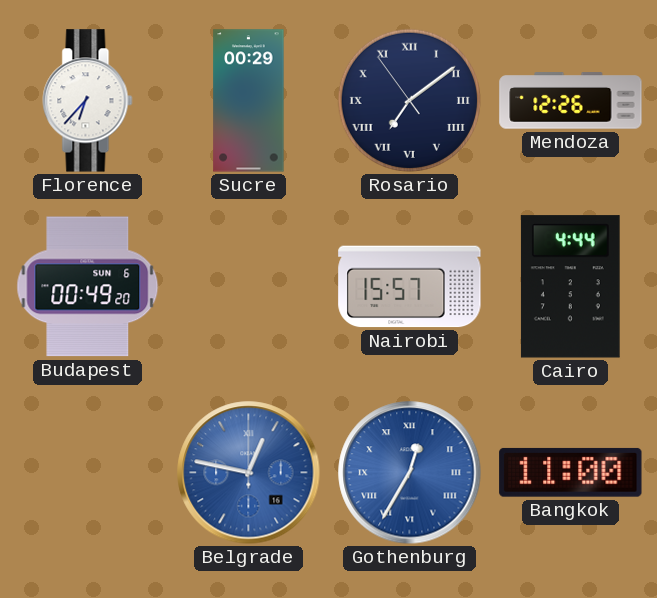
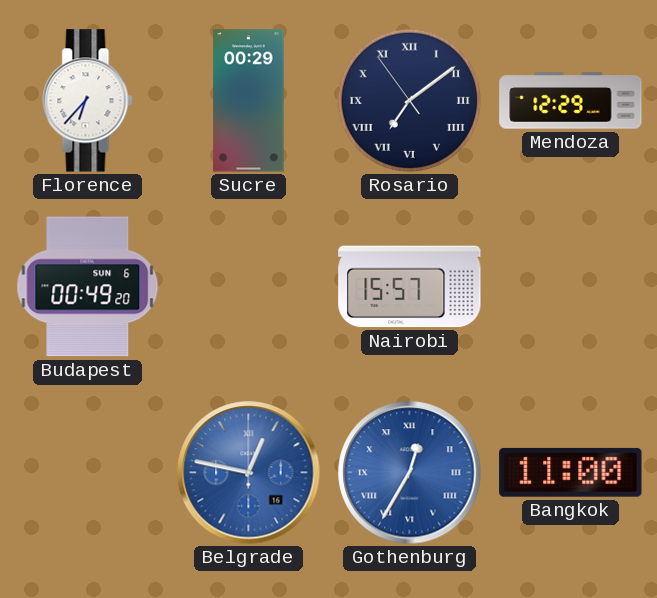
Mendoza: 12:26 -> 12:29 (571, 101)
Cairo: 4:44 -> none (570, 287)
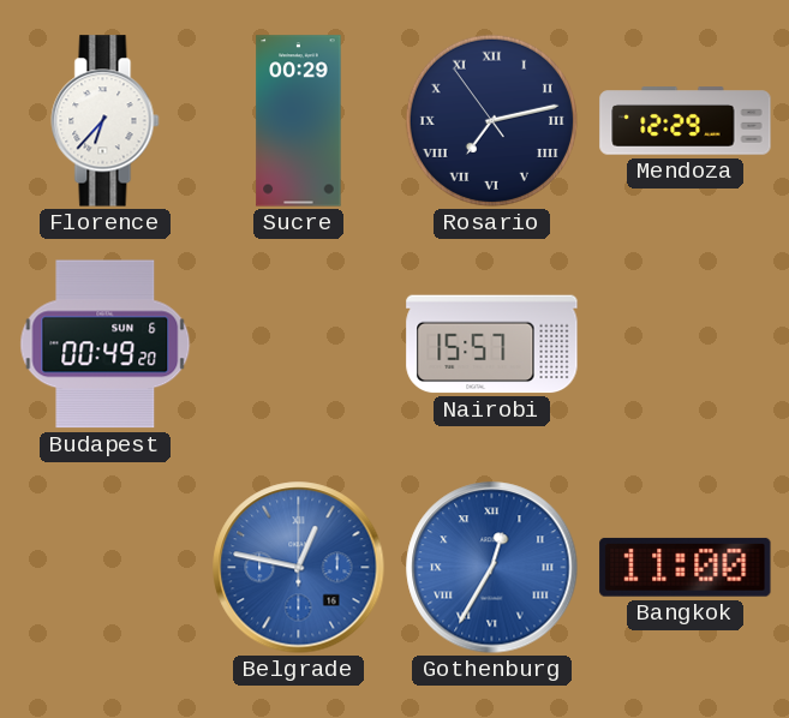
Rosario: 7:08 -> 7:12 (491, 120)
